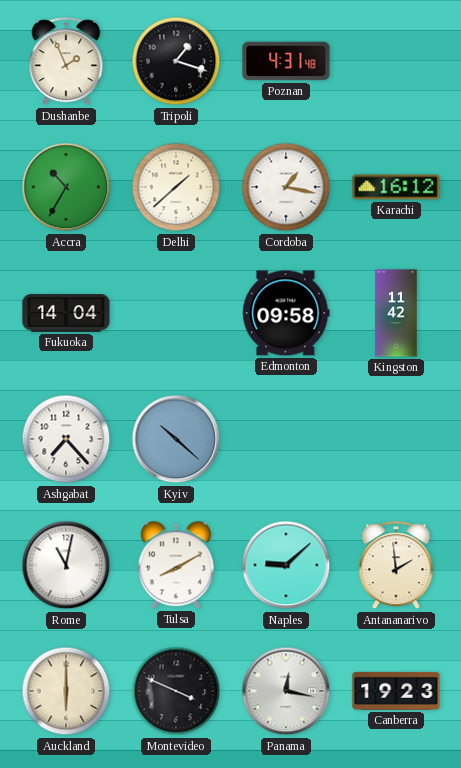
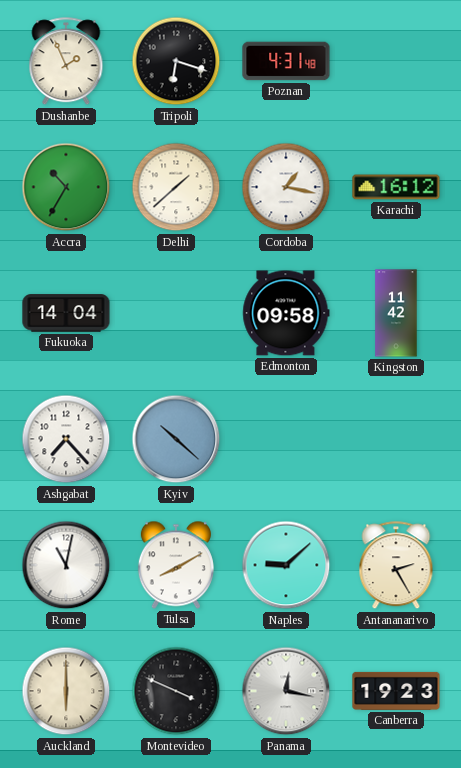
Tripoli: 1:18 -> 6:18 (176, 61)
Antananarivo: 1:59 -> 2:25 (396, 566)
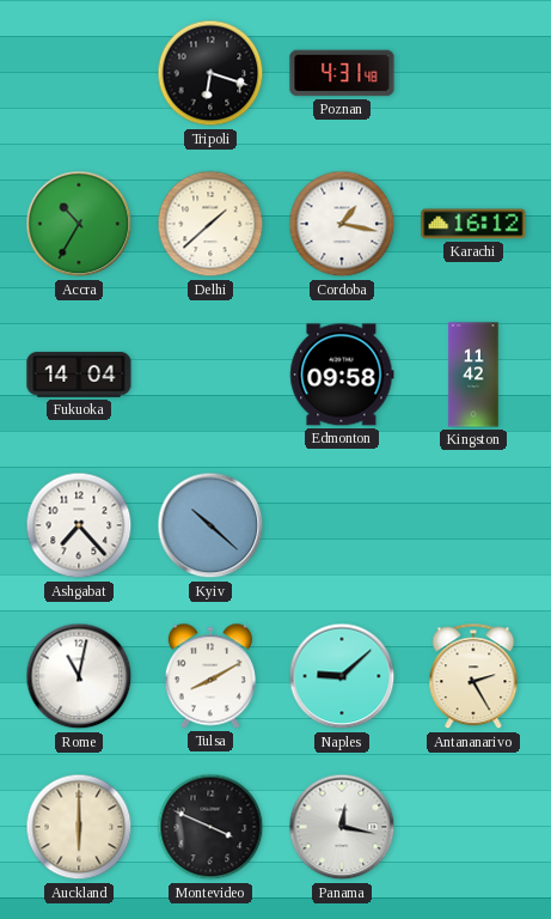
Dushanbe: 1:56 -> none (66, 62)
Canberra: 19:23 -> none (396, 691)
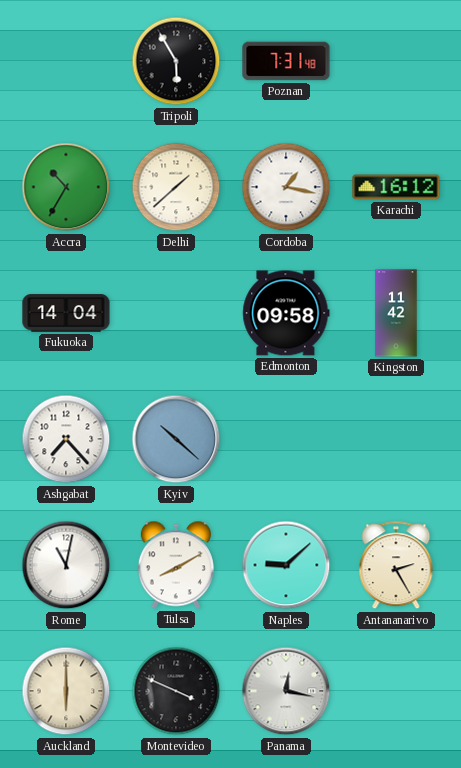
Tripoli: 6:18 -> 5:55 (176, 61)
Poznan: 4:31 -> 7:31 (286, 61)
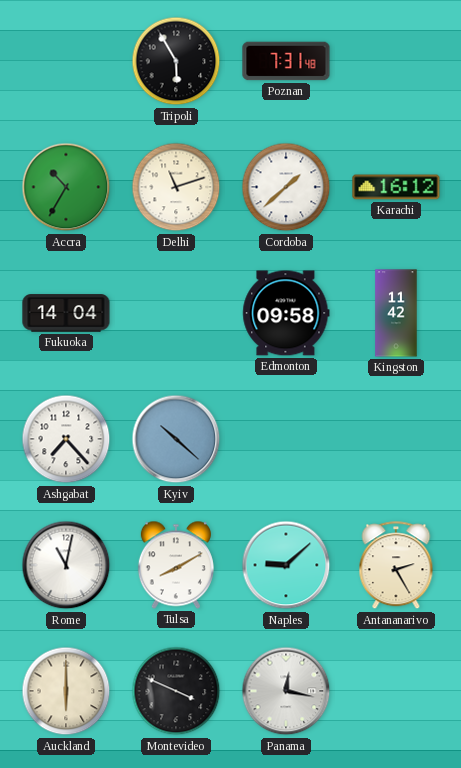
Delhi: 1:38 -> 11:12 (176, 187)
Cordoba: 1:17 -> 1:38 (286, 187)
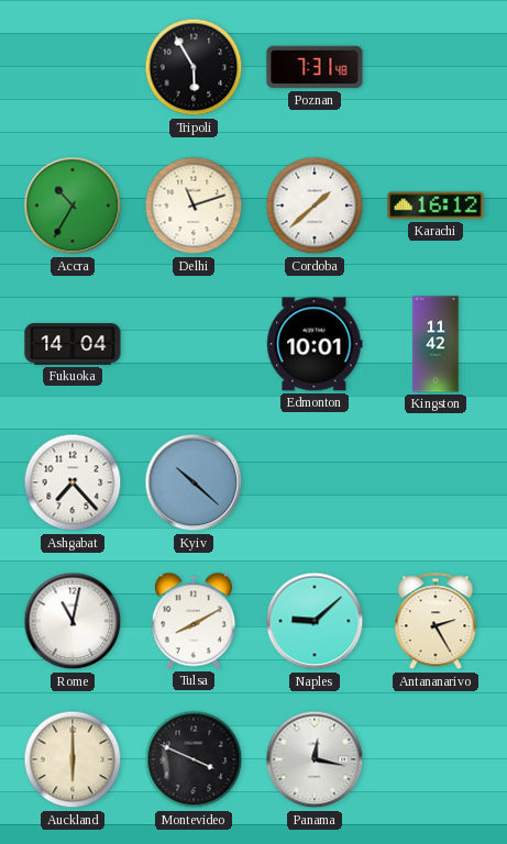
Edmonton: 09:58 -> 10:01 (315, 344)
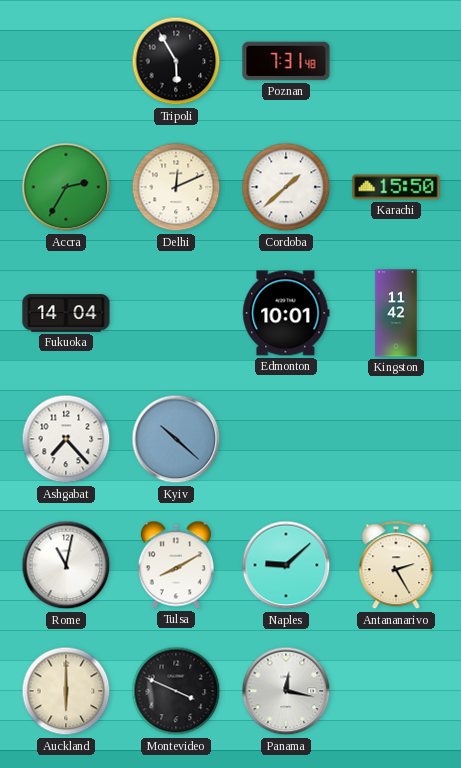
Accra: 10:35 -> 2:35 (66, 187)
Delhi: 11:12 -> 12:11 (176, 187)
Karachi: 16:12 -> 15:50 (396, 187)
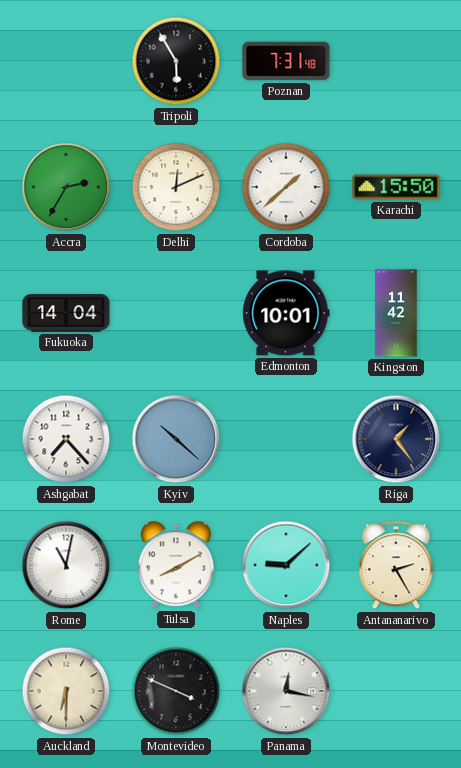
Riga: none -> 1:24 (396, 439)
Auckland: 6:00 -> 6:30 (66, 691)
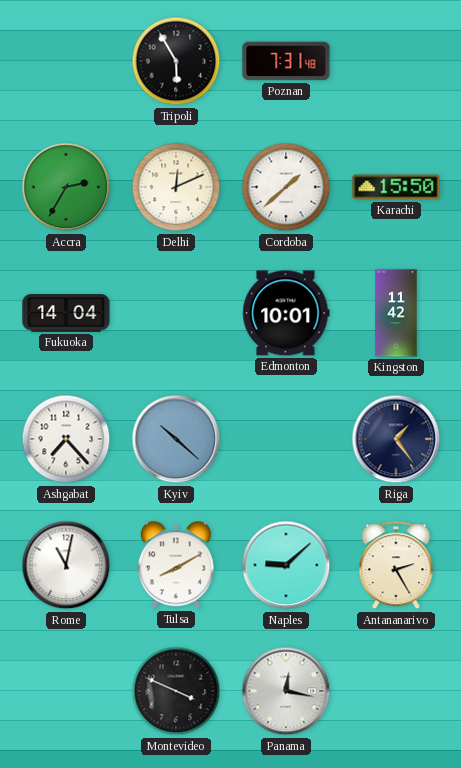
Auckland: 6:30 -> none (66, 691)
